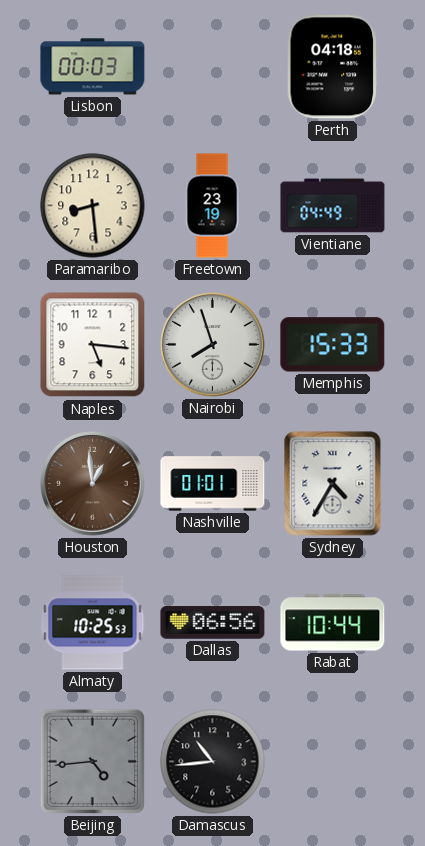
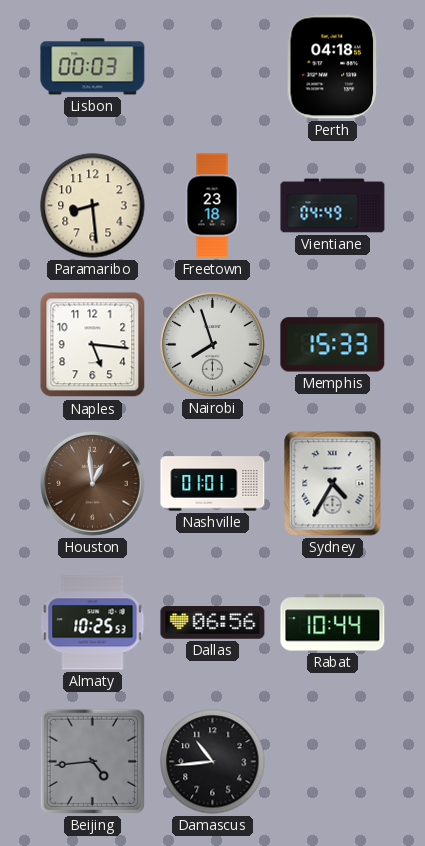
Freetown: 23:19 -> 23:18 (212, 206)
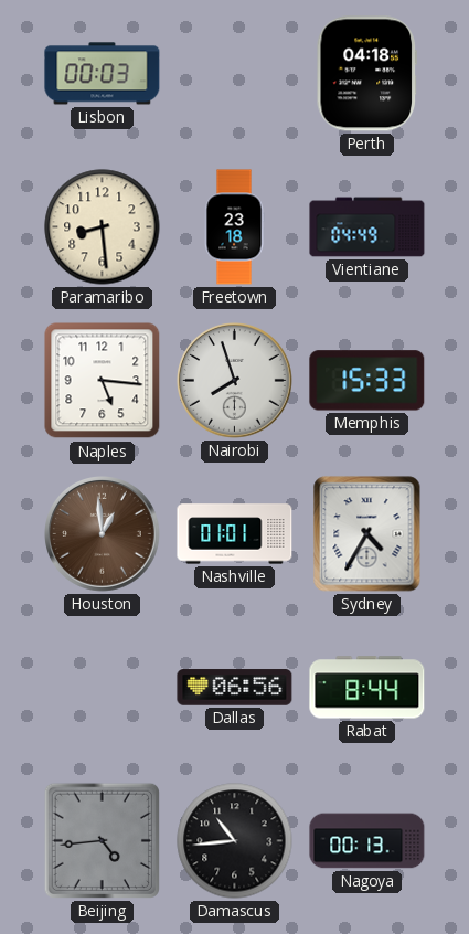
Almaty: 10:25 -> none (93, 623)
Rabat: 10:44 -> 8:44 (367, 688)
Nagoya: none -> 00:13 (367, 841)
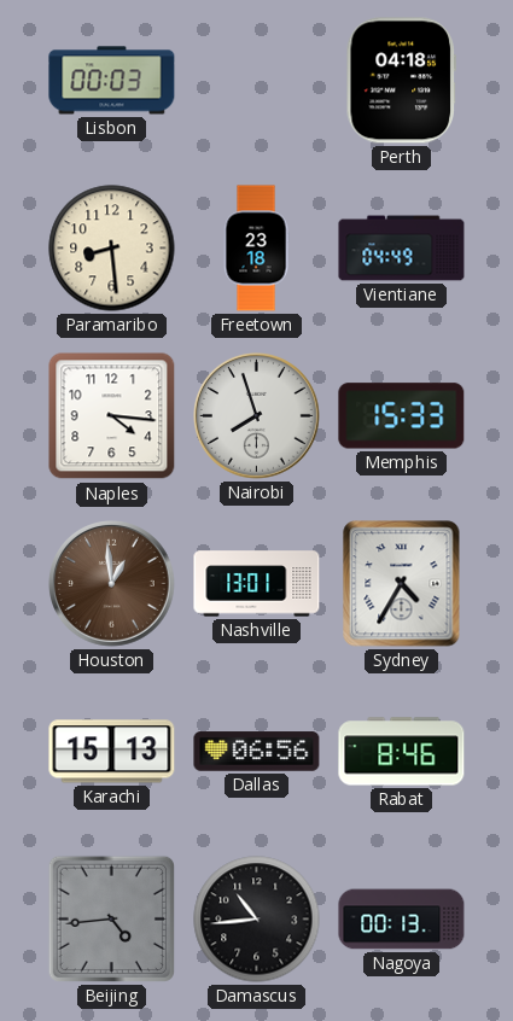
Naples: 5:16 -> 4:16 (112, 416)
Nashville: 01:01 -> 13:01 (257, 584)
Karachi: none -> 15:13 (112, 752)
Rabat: 8:44 -> 8:46 (402, 752)
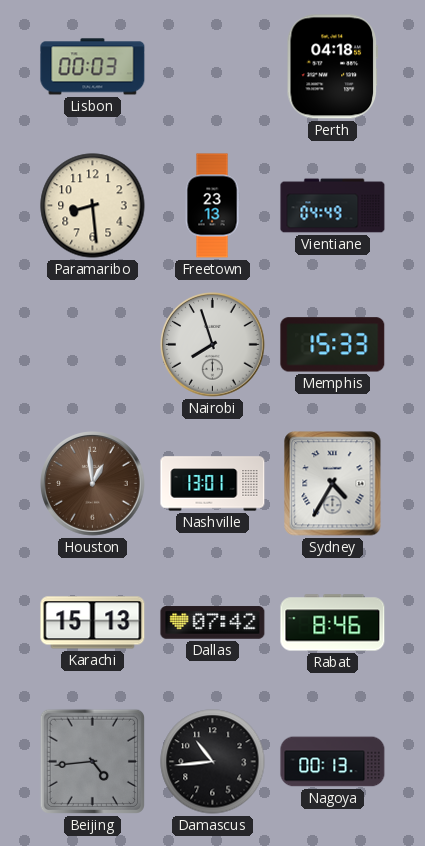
Freetown: 23:18 -> 23:13 (212, 206)
Naples: 4:16 -> none (112, 416)
Dallas: 06:56 -> 07:42 (213, 623)
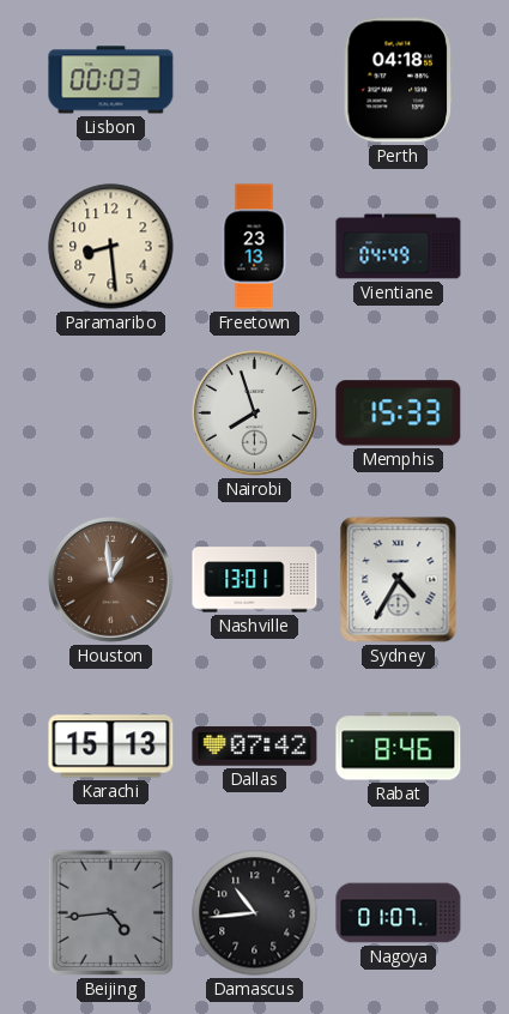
Nagoya: 00:13 -> 01:07 (399, 913)
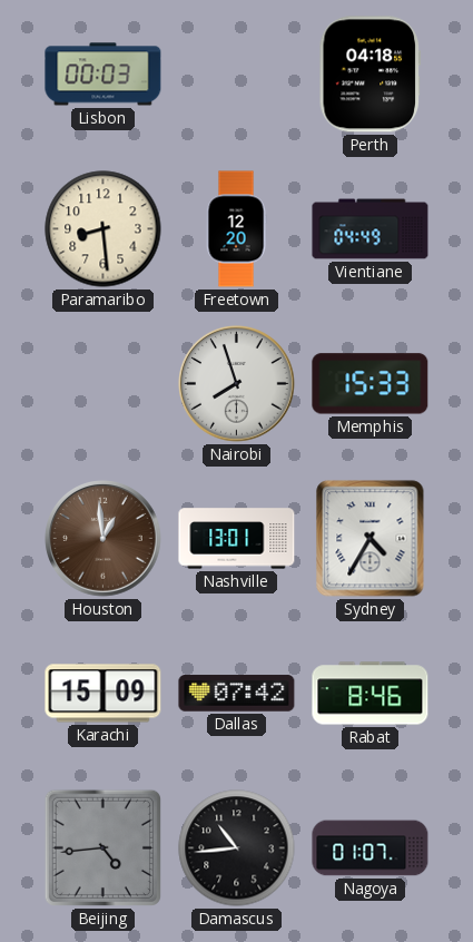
Freetown: 23:13 -> 12:20 (236, 229)
Karachi: 15:13 -> 15:09 (104, 694)
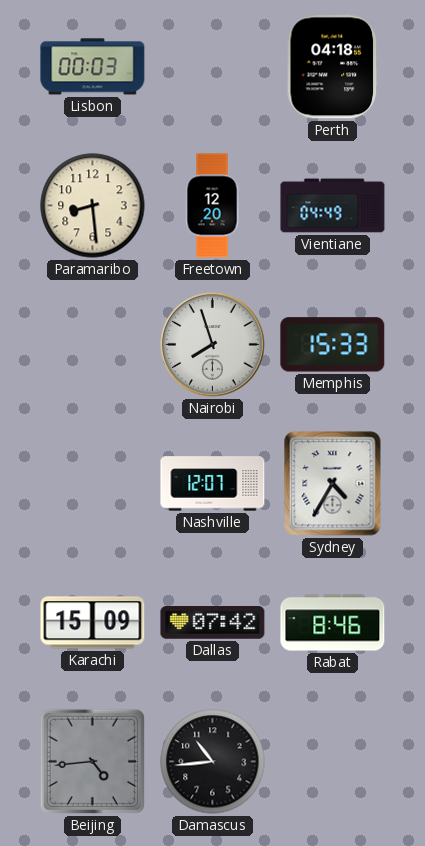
Houston: 12:59 -> none (104, 539)
Nashville: 13:01 -> 12:07 (213, 484)
Nagoya: 01:07 -> none (371, 848)
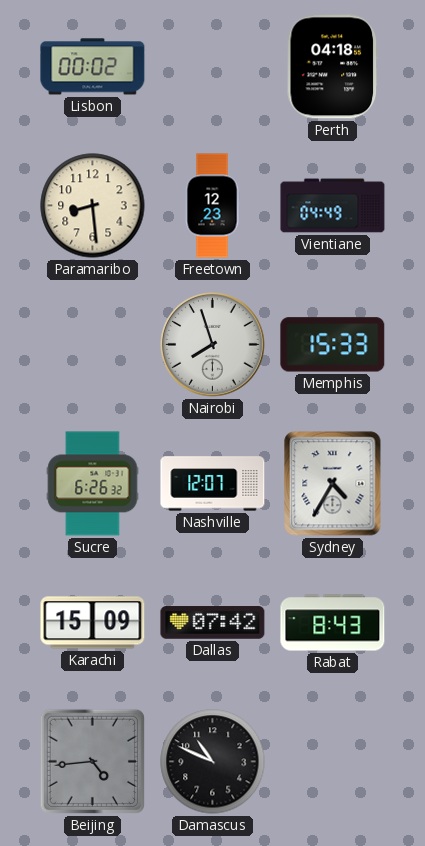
Lisbon: 00:03 -> 00:02 (93, 67)
Freetown: 12:20 -> 12:23 (212, 206)
Sucre: none -> 6:26 (93, 484)
Rabat: 8:46 -> 8:43 (333, 623)
Damascus: 10:44 -> 10:49 (213, 762)
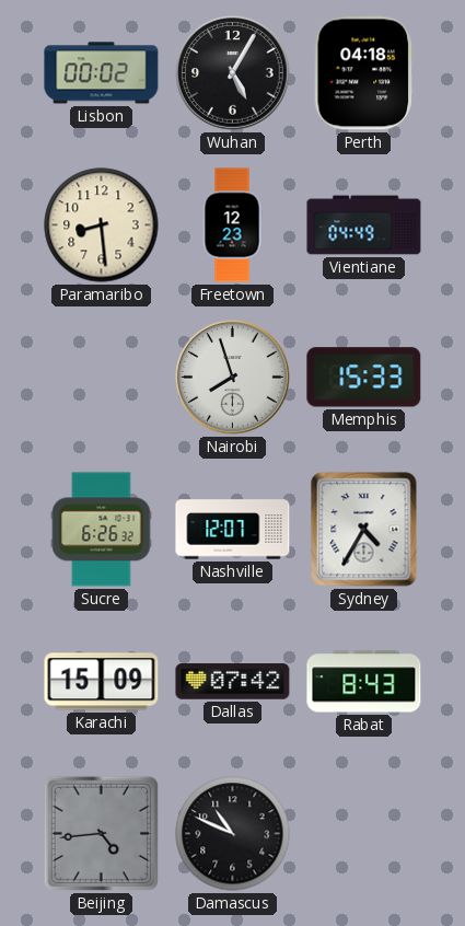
Wuhan: none -> 5:05 (233, 73)
